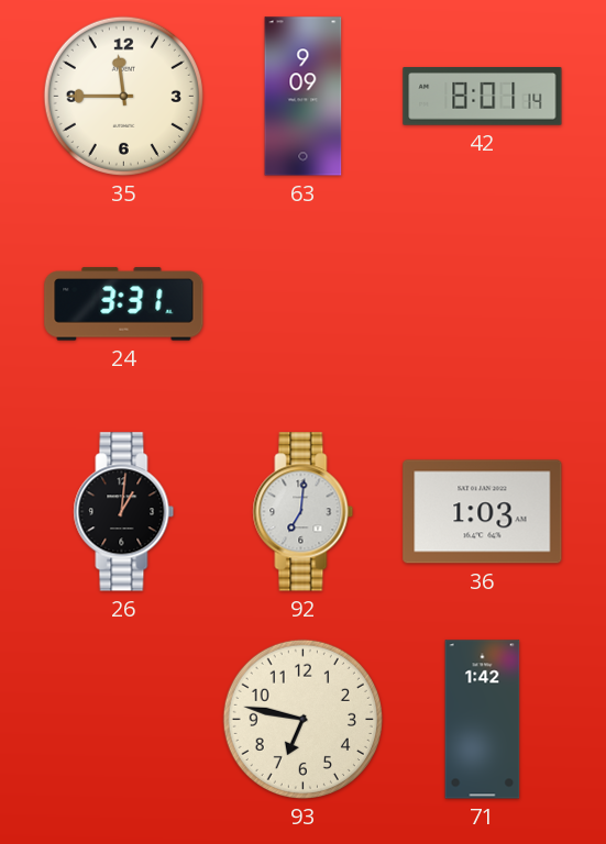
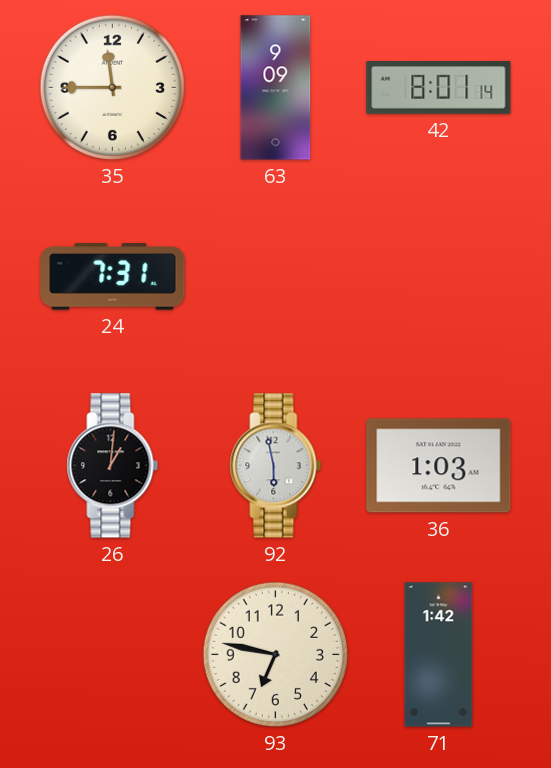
24: 3:31 -> 7:31 (113, 277)
92: 7:01 -> 5:58 (276, 466)
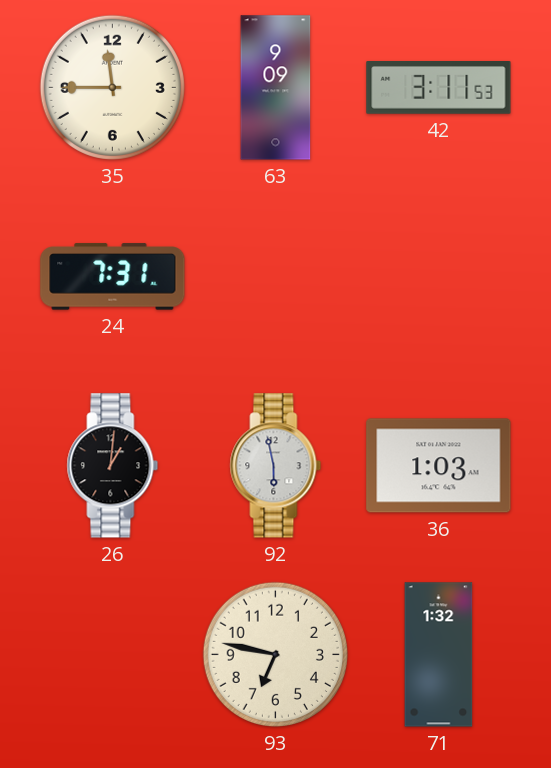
42: 8:01 -> 3:11 (439, 88)
71: 1:42 -> 1:32 (439, 655)
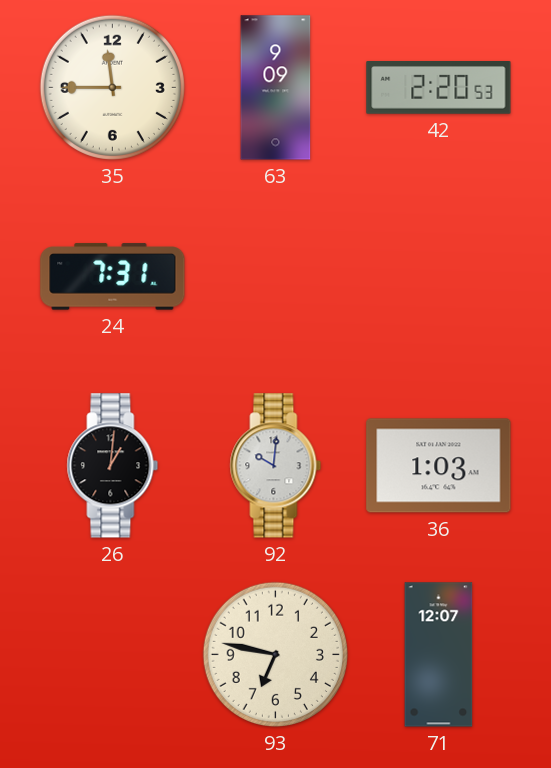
42: 3:11 -> 2:20 (439, 88)
92: 5:58 -> 10:01 (276, 466)
71: 1:32 -> 12:07 (439, 655)
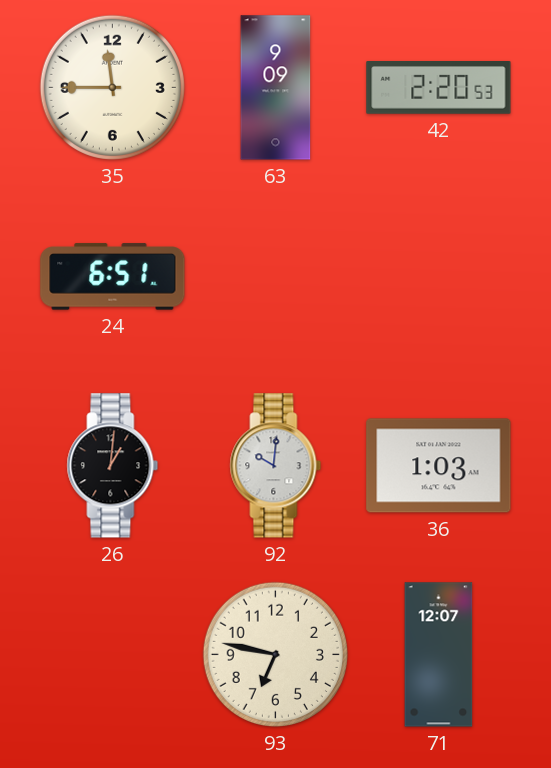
24: 7:31 -> 6:51 (113, 277)
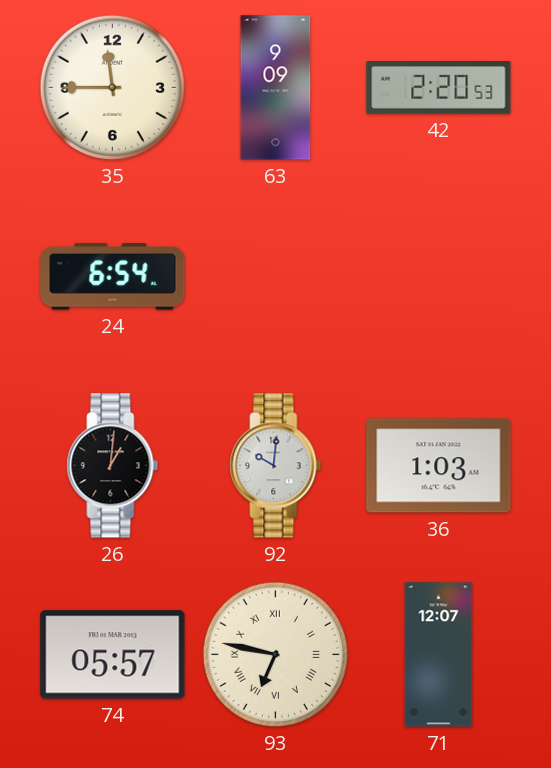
24: 6:51 -> 6:54 (113, 277)
74: none -> 05:57 (113, 655)
93 numerals: Arabic -> Roman (275, 654)
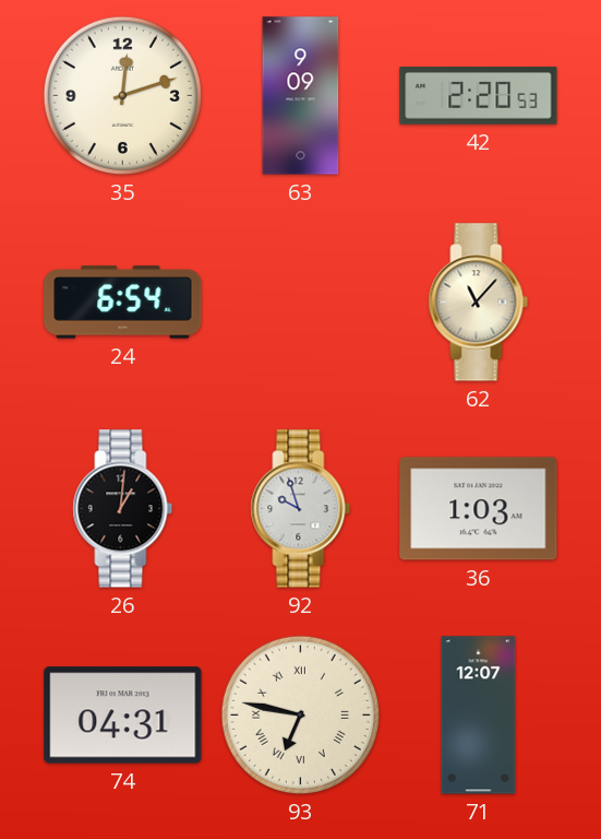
35: 11:45 -> 12:12 (122, 95)
62: none -> 11:07 (479, 303)
92: 10:01 -> 9:57 (301, 509)
74: 05:57 -> 04:31 (123, 716)
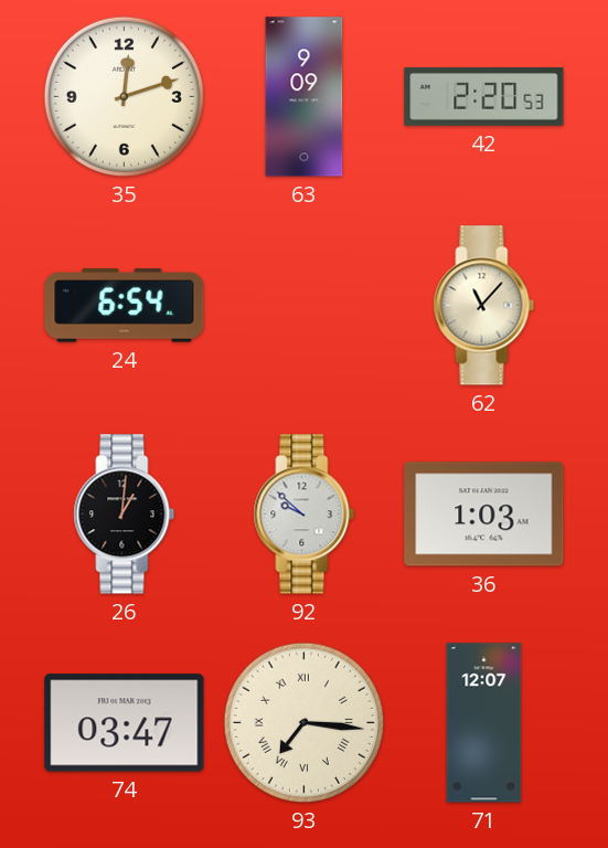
92: 9:57 -> 9:52 (305, 515)
74: 04:31 -> 03:47 (125, 723)
93: 6:47 -> 7:16 (303, 722)
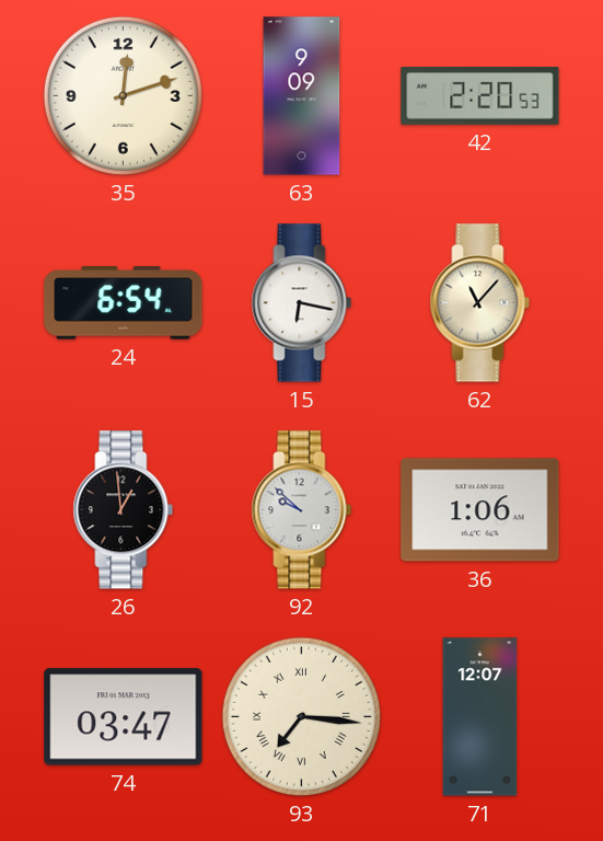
15: none -> 6:17 (302, 303)
26: 1:01 -> 12:59 (124, 510)
36: 1:03 -> 1:06 (480, 510)
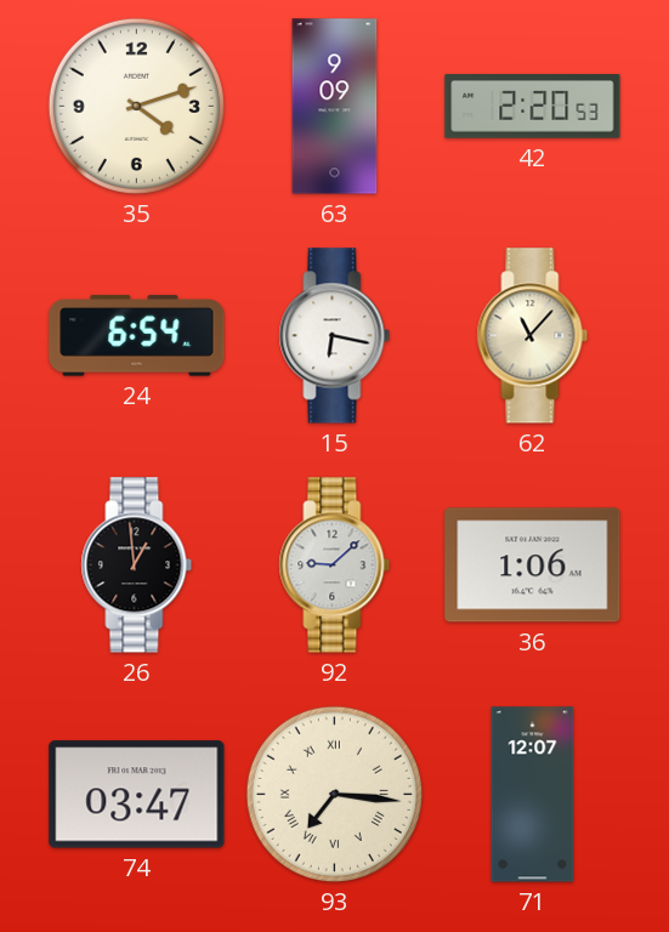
35: 12:12 -> 4:12 (136, 106)
92: 9:52 -> 9:08 (335, 566)
